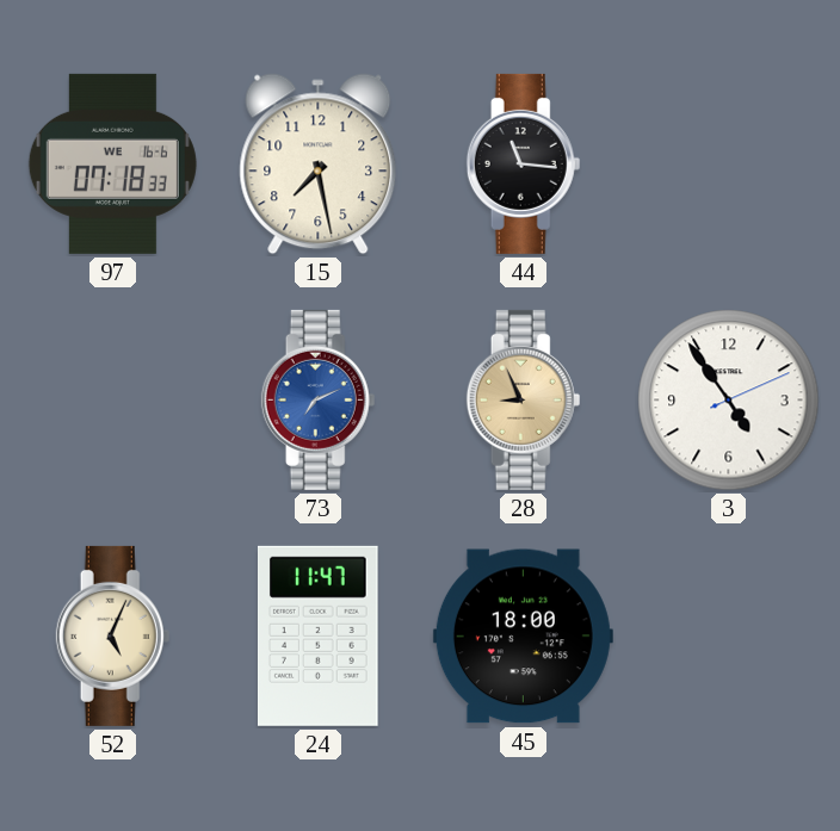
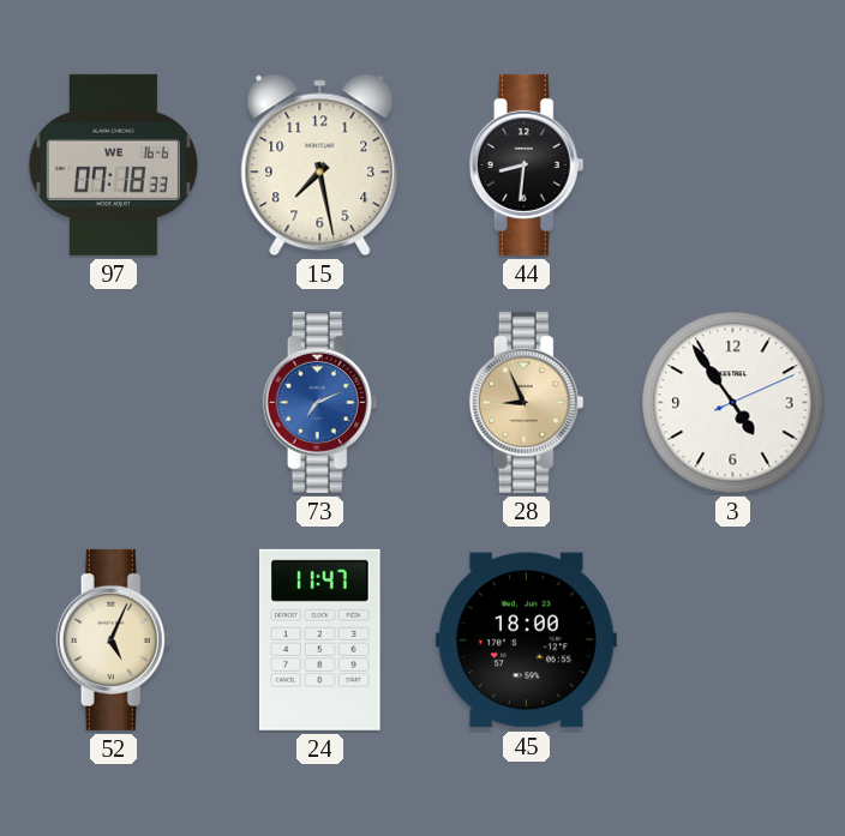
44: 11:16 -> 8:31 (527, 164)
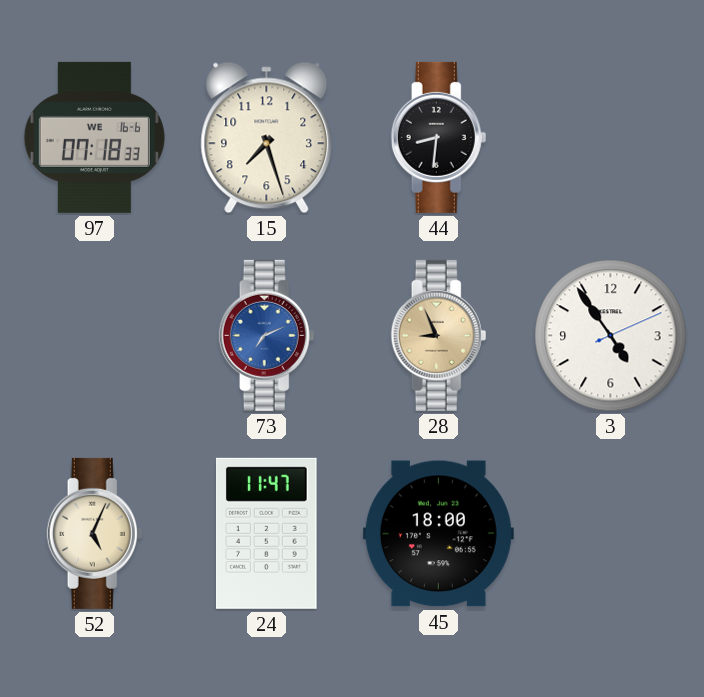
15: 7:28 -> 7:27 (267, 138)
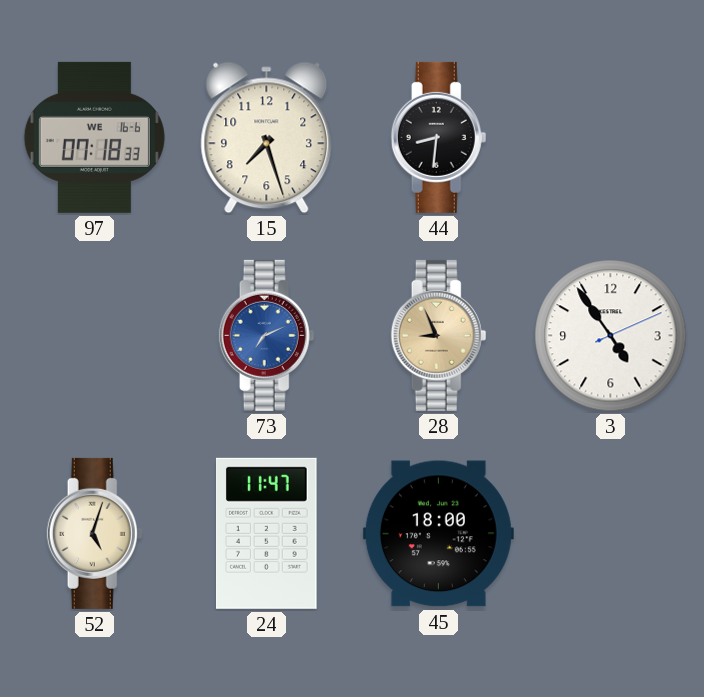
52: 5:04 -> 5:03 (95, 533)
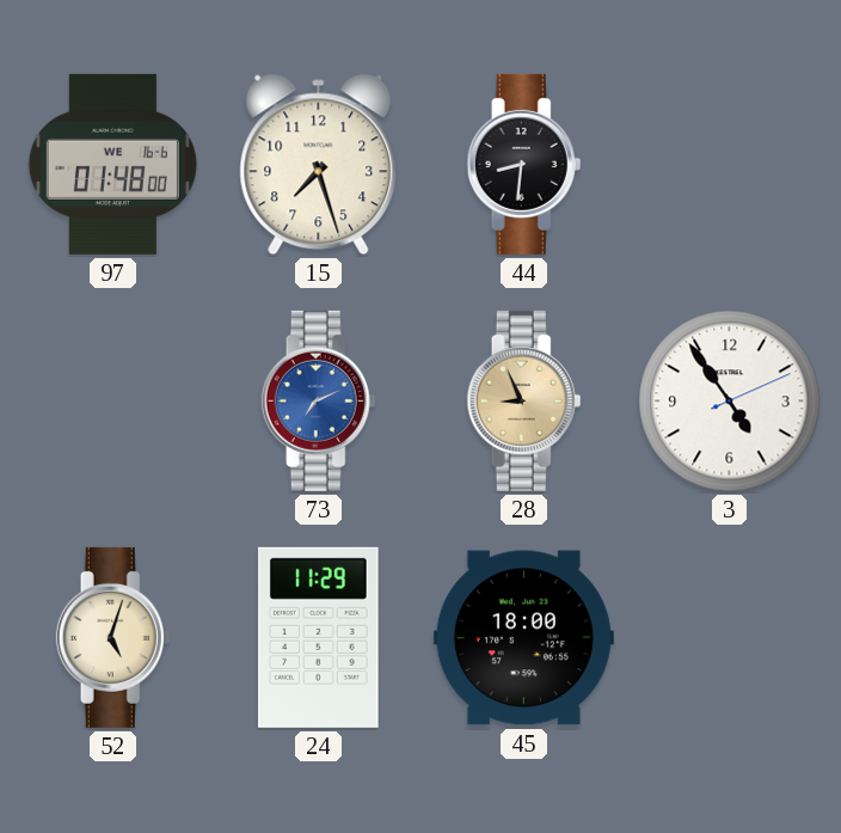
97: 07:18 -> 01:48 (112, 164)
24: 11:47 -> 11:29 (319, 637)
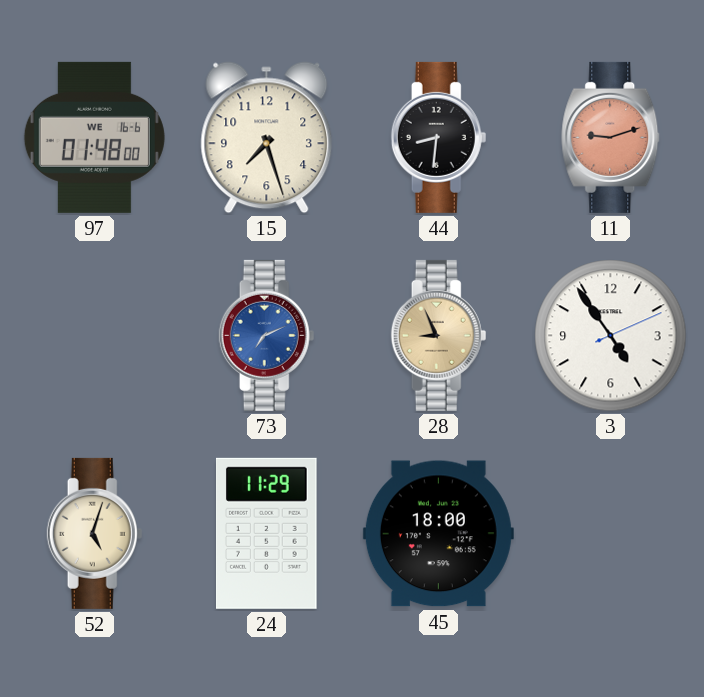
11: none -> 9:12 (611, 137)
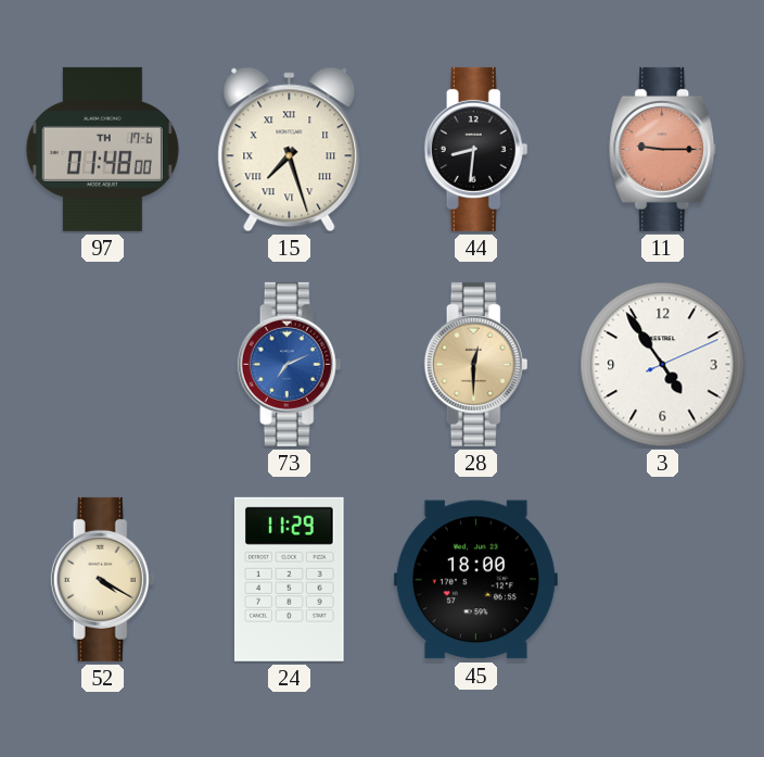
97 date: WE 16-6 -> TH 17-6 (102, 149)
15 numerals: Arabic -> Roman (290, 150)
11: 9:12 -> 9:15 (663, 149)
28: 8:56 -> 12:30 (476, 364)
52: 5:03 -> 4:20 (103, 579)
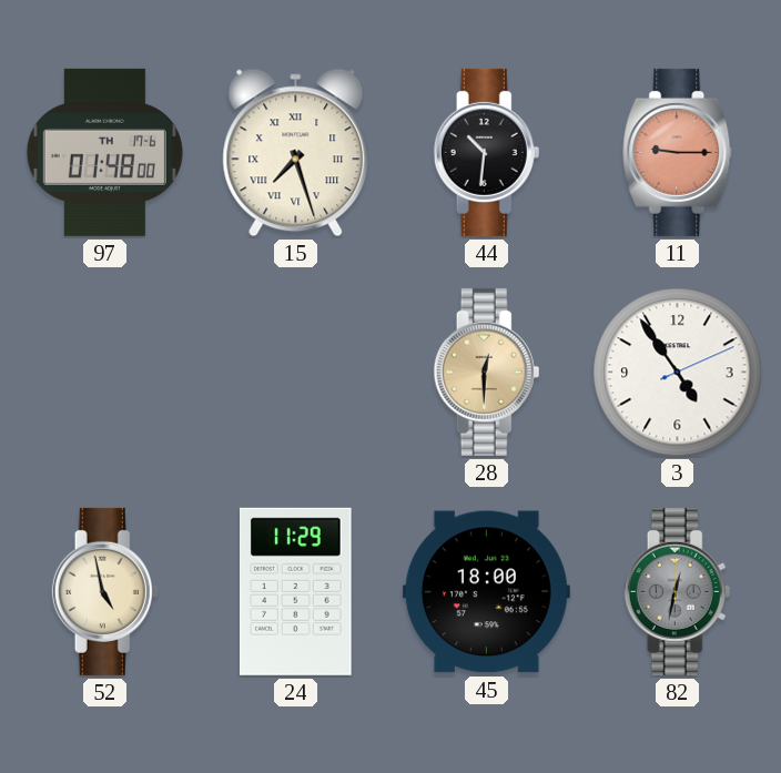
44: 8:31 -> 10:31 (487, 152)
73: 7:11 -> none (290, 364)
52: 4:20 -> 4:58 (105, 591)
82: none -> 12:32 (678, 591)
